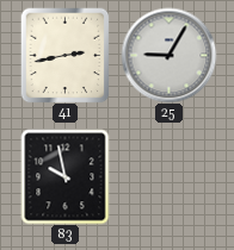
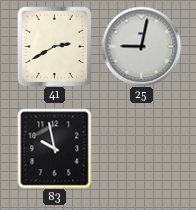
41: 2:43 -> 2:40 (55, 46)
25: 9:05 -> 9:02 (141, 46)
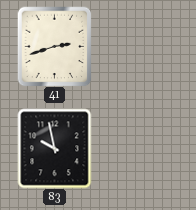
41: 2:40 -> 2:42 (55, 46)
25: 9:02 -> none (141, 46)
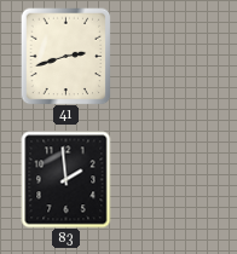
83: 9:58 -> 1:59 (67, 179)
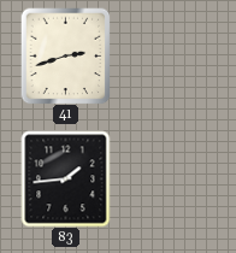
83: 1:59 -> 1:44 (66, 178)
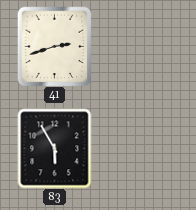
83: 1:44 -> 5:55 (55, 148)
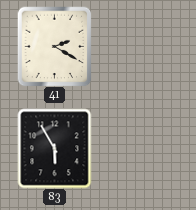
41: 2:42 -> 2:20 (55, 46)
